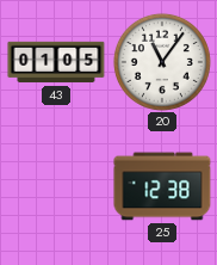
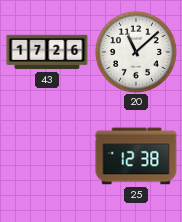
43: 01:05 -> 17:26 (47, 52)
20: 11:06 -> 11:08 (136, 52)
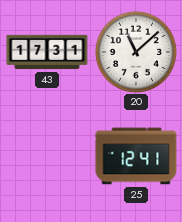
43: 17:26 -> 17:31 (47, 52)
25: 12:38 -> 12:41 (136, 156)
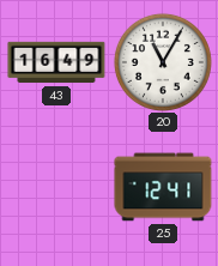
43: 17:31 -> 16:49 (56, 62)
20: 11:08 -> 11:05 (163, 62)
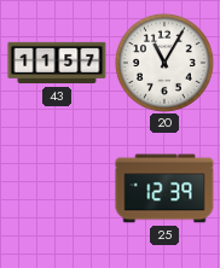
43: 16:49 -> 11:57 (57, 63)
25: 12:41 -> 12:39 (164, 188)
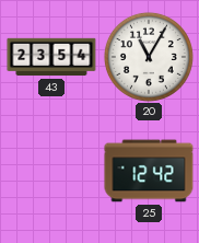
43: 11:57 -> 23:54 (51, 57)
25: 12:39 -> 12:42 (149, 171)
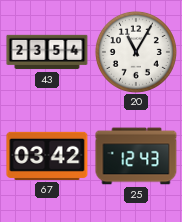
67: none -> 03:42 (47, 156)
25: 12:42 -> 12:43 (136, 156)
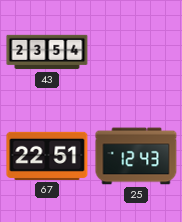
20: 11:05 -> none (136, 52)
67: 03:42 -> 22:51 (47, 156)
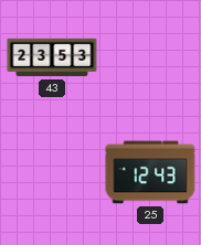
43: 23:54 -> 23:53 (52, 57)
67: 22:51 -> none (47, 156)
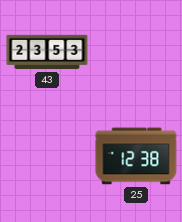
25: 12:43 -> 12:38 (136, 156)
